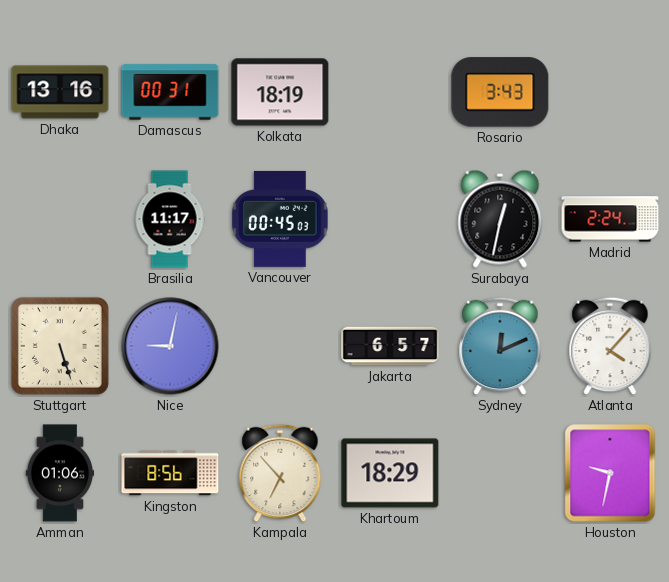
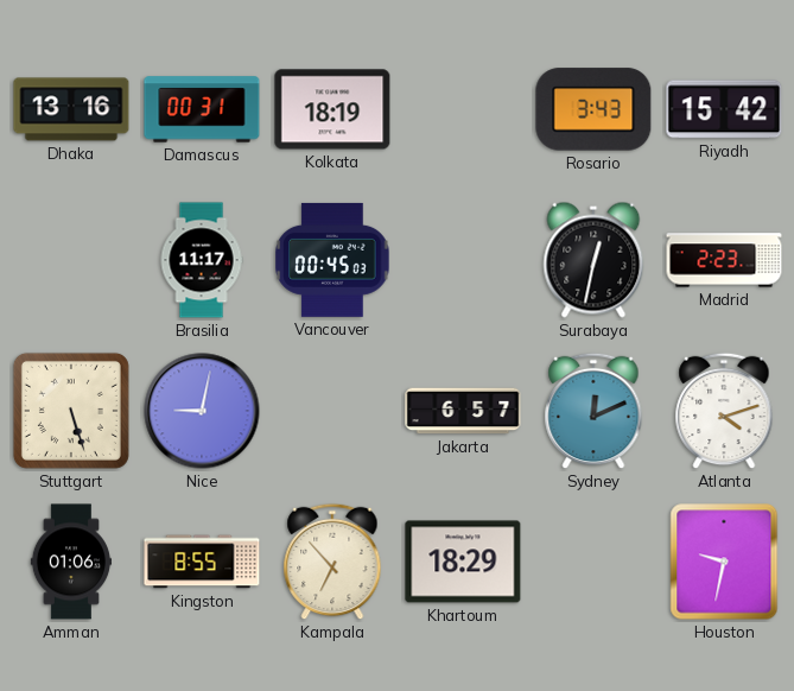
Riyadh: none -> 15:42 (724, 109)
Madrid: 2:24 -> 2:23 (724, 260)
Atlanta: 4:07 -> 4:12 (724, 411)
Kingston: 8:56 -> 8:55 (202, 562)
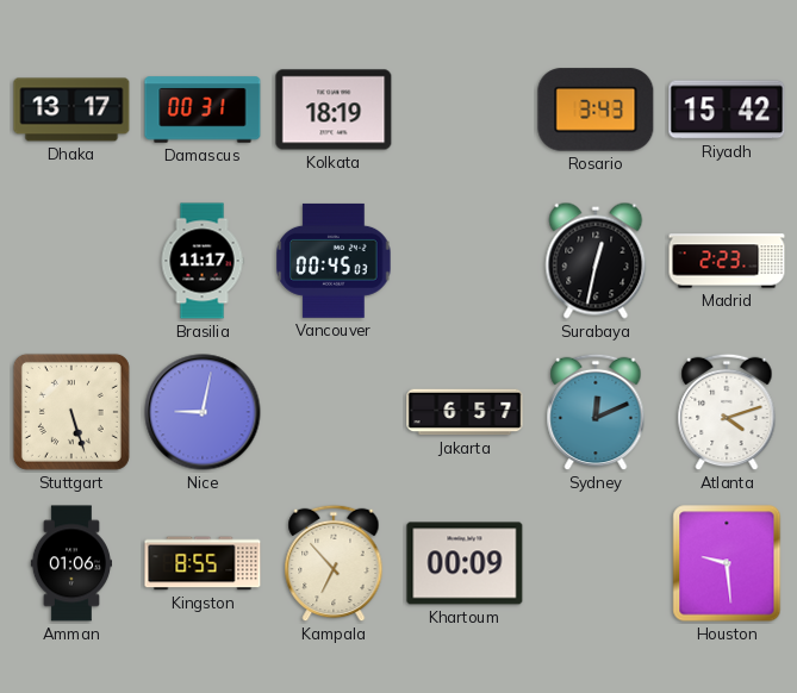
Dhaka: 13:16 -> 13:17 (71, 110)
Khartoum: 18:29 -> 00:09 (465, 563)
Houston: 9:32 -> 9:29 (727, 563)
